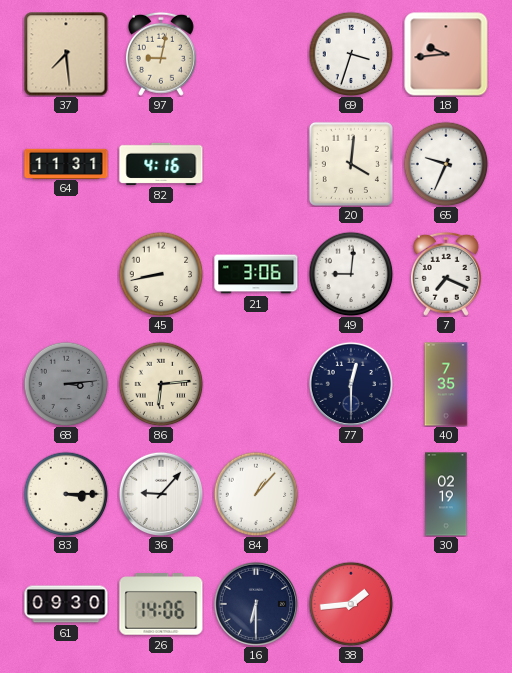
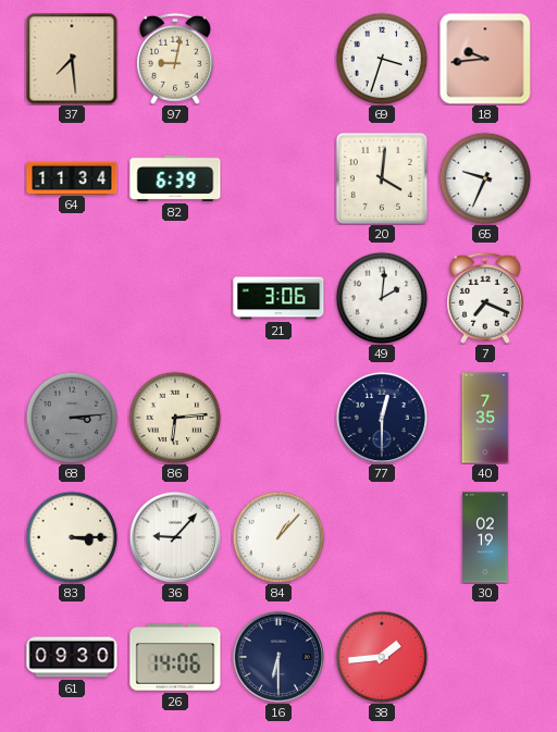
64: 11:31 -> 11:34 (72, 177)
82: 4:16 -> 6:39 (175, 178)
45: 8:43 -> none (161, 274)
49: 9:01 -> 2:01 (382, 298)
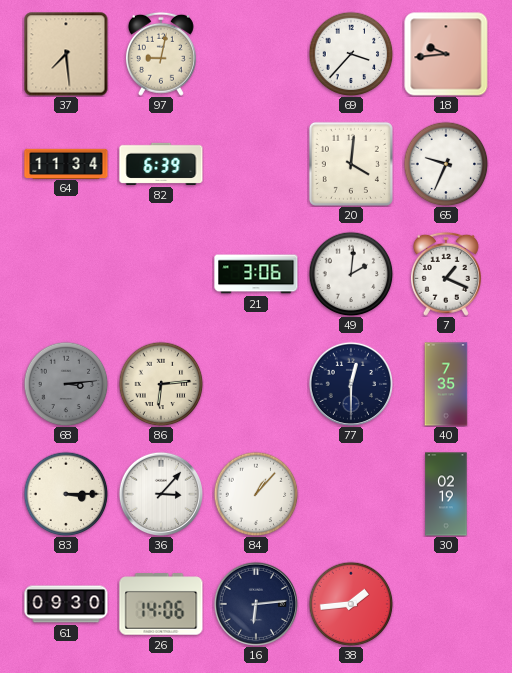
69: 3:33 -> 3:37 (351, 54)
7: 7:19 -> 1:19 (446, 274)
36: 9:07 -> 3:07 (160, 493)
16: 6:30 -> 6:14 (255, 603)
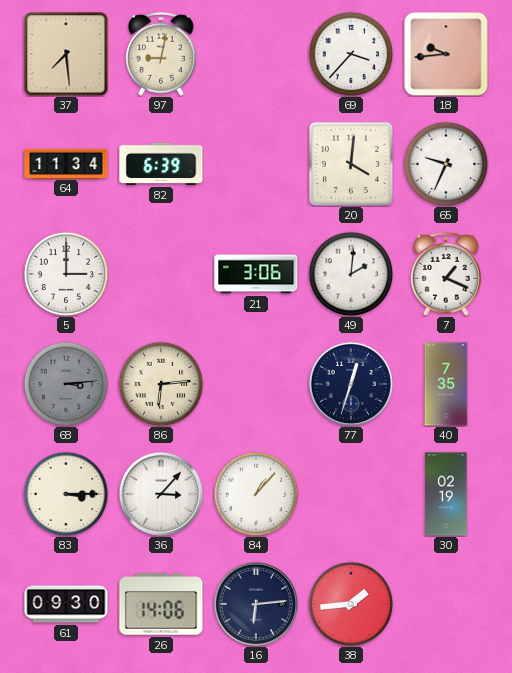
5: none -> 3:00 (66, 274)
77: 12:30 -> 12:33 (350, 383)
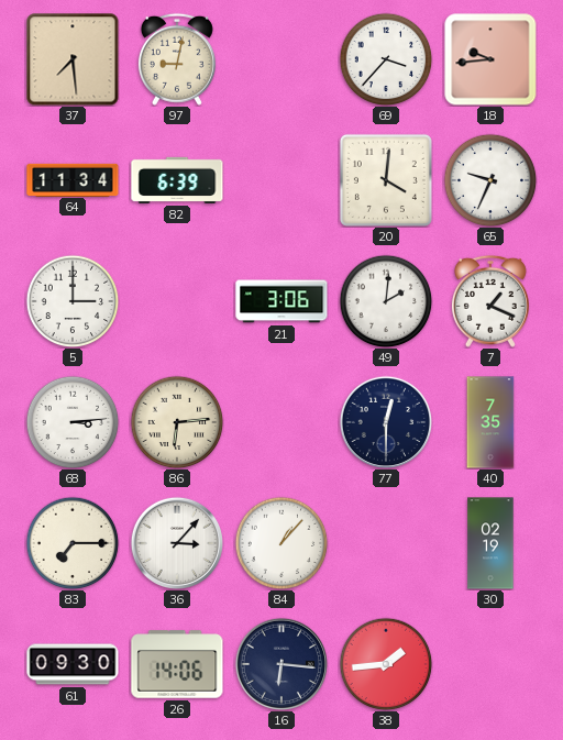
68 dial: grey -> white (73, 422)
77: 12:33 -> 12:30 (385, 421)
83: 3:15 -> 7:15 (73, 543)
16: 6:14 -> 6:16 (280, 663)
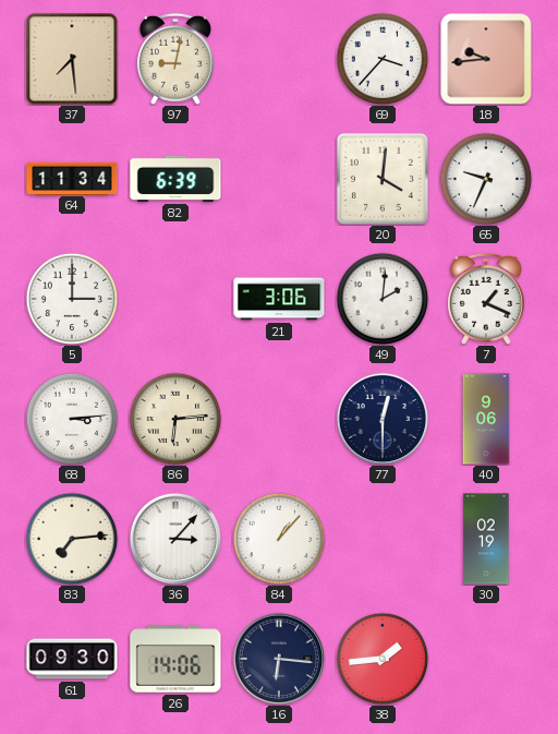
40: 7:35 -> 9:06 (486, 419)
83: 7:15 -> 7:14 (72, 539)
